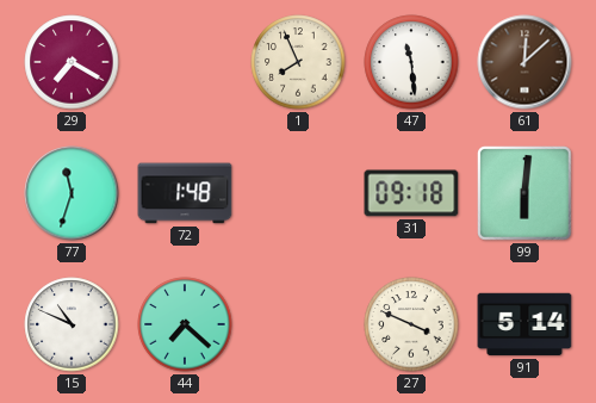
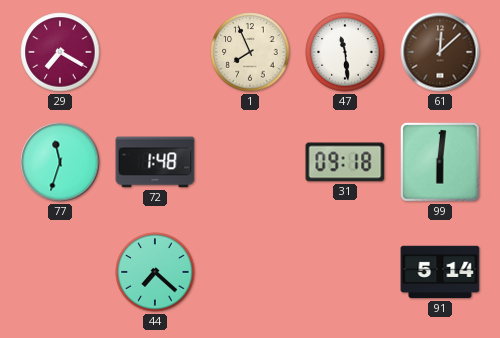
15: 10:49 -> none (72, 324)
27: 3:49 -> none (411, 324)
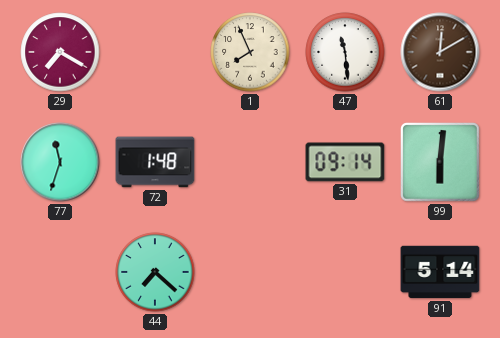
61: 12:08 -> 12:10 (440, 52)
31: 09:18 -> 09:14 (345, 162)
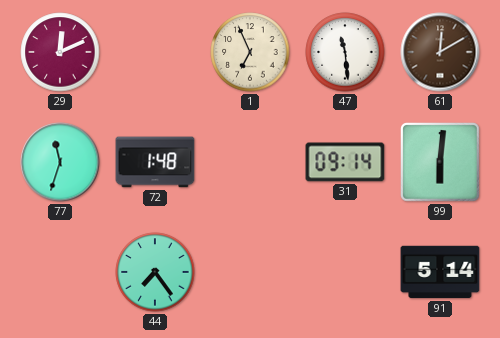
29: 7:20 -> 12:11 (60, 52)
1: 7:56 -> 6:56 (250, 52)
44: 7:22 -> 7:24 (155, 272)
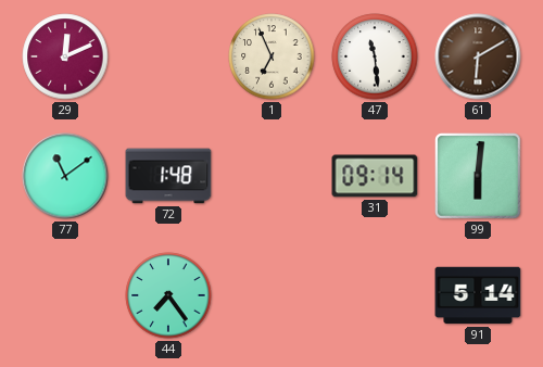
61: 12:10 -> 6:10 (478, 56)
77: 11:33 -> 11:09 (65, 176)
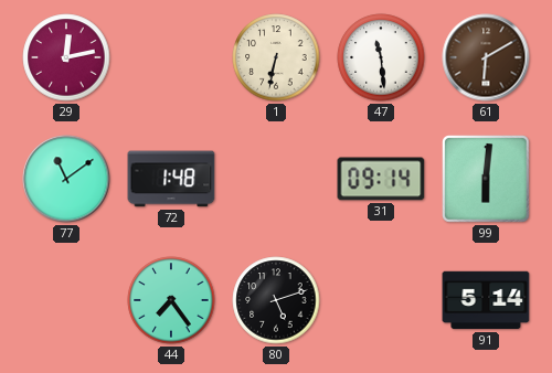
29: 12:11 -> 12:13 (66, 57)
1: 6:56 -> 6:32 (276, 57)
80: none -> 5:12 (276, 300)
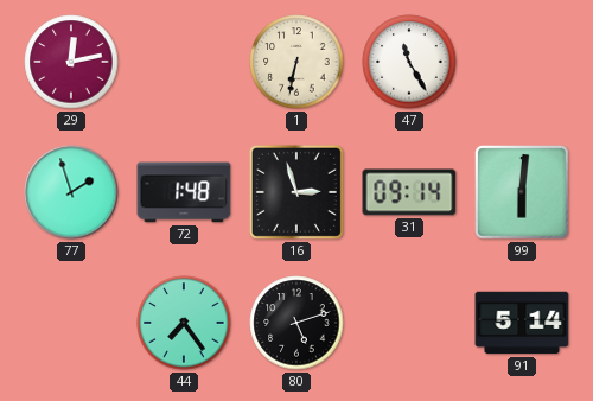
47: 11:29 -> 11:25 (409, 62)
61: 6:10 -> none (486, 57)
77: 11:09 -> 1:57 (71, 192)
16: none -> 2:57 (296, 192)
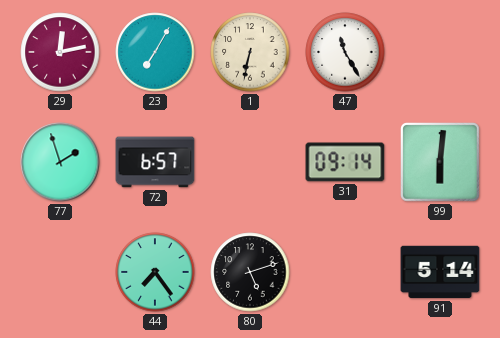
23: none -> 7:05 (155, 52)
72: 1:48 -> 6:57 (155, 162)
16: 2:57 -> none (296, 192)
